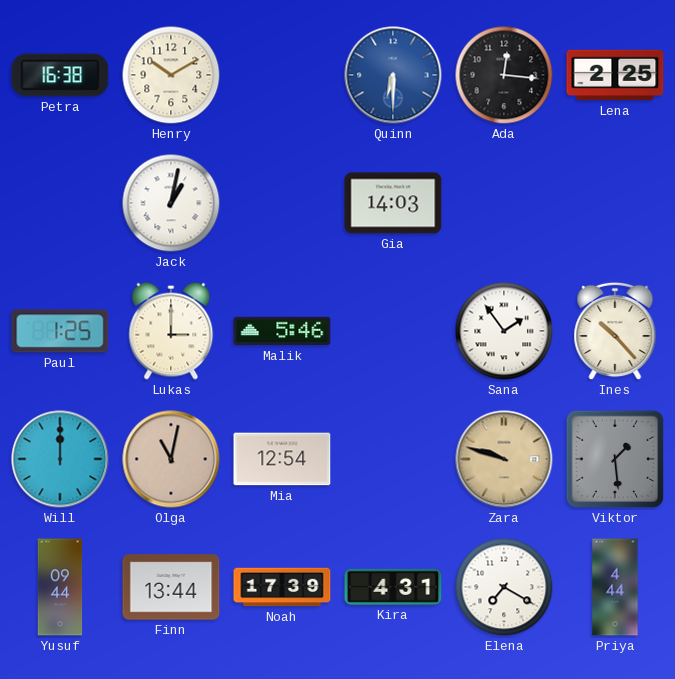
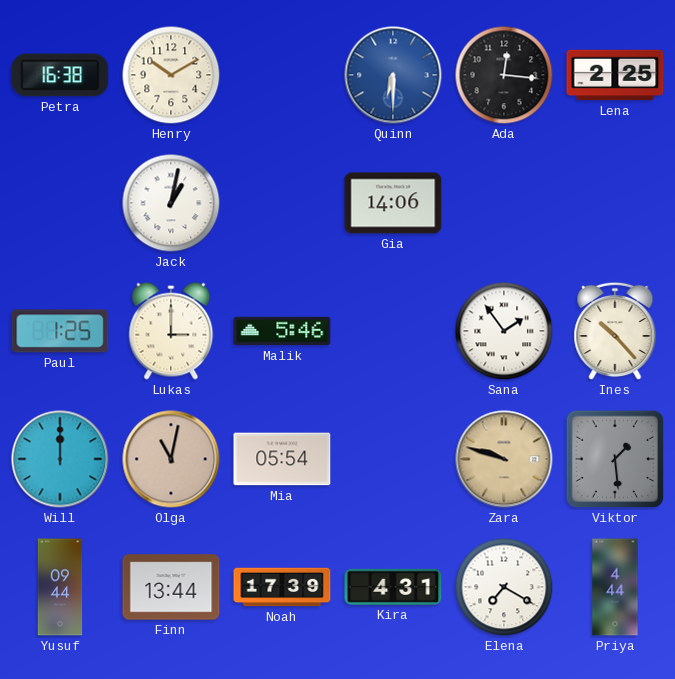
Gia: 14:03 -> 14:06 (393, 203)
Mia: 12:54 -> 05:54 (282, 459)
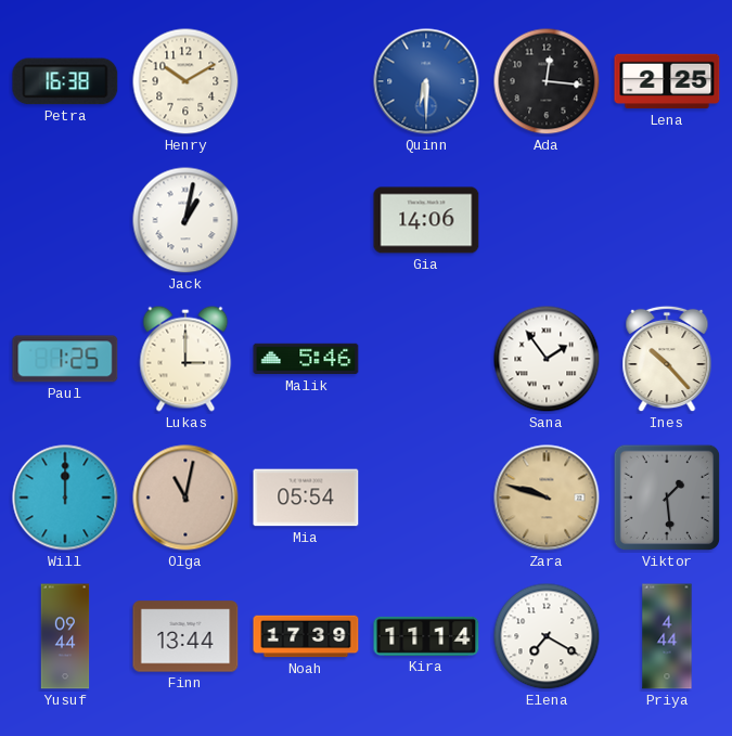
Kira: 4:31 -> 11:14 (426, 636)
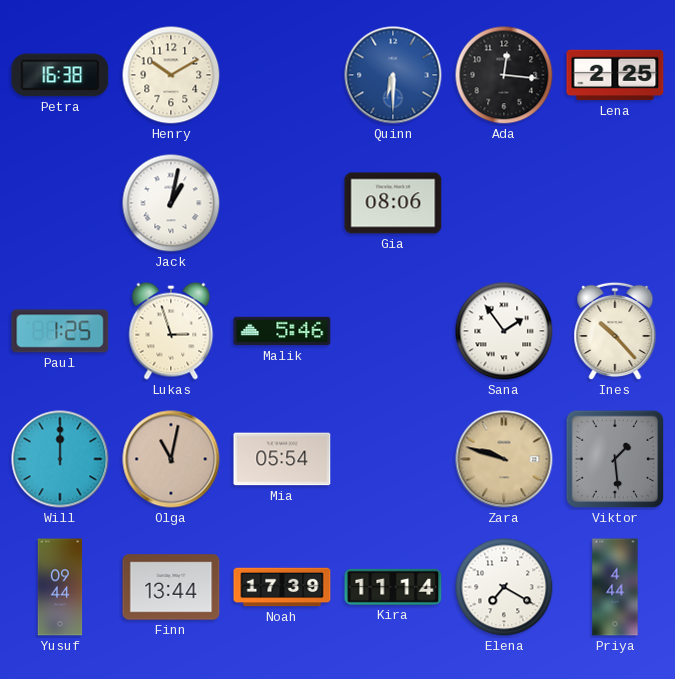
Gia: 14:06 -> 08:06 (393, 203)
Lukas: 3:00 -> 2:57 (171, 331)
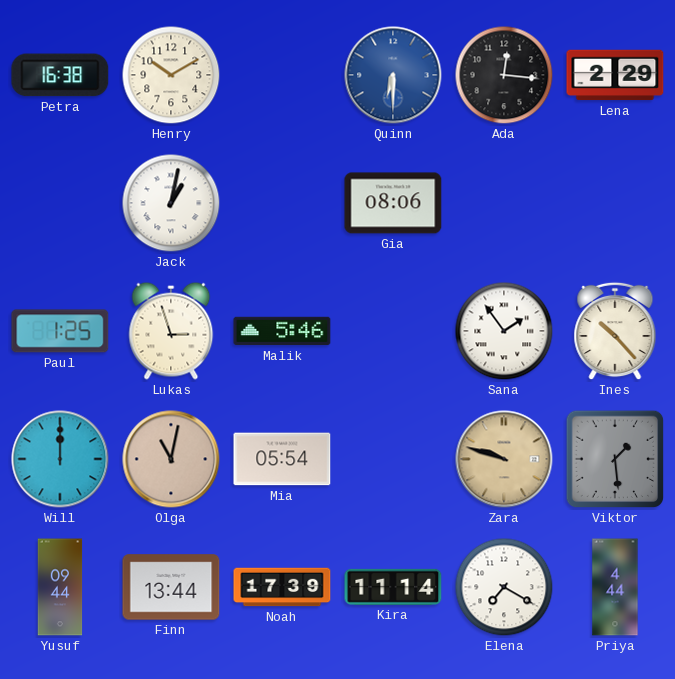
Lena: 2:25 -> 2:29 (615, 75)
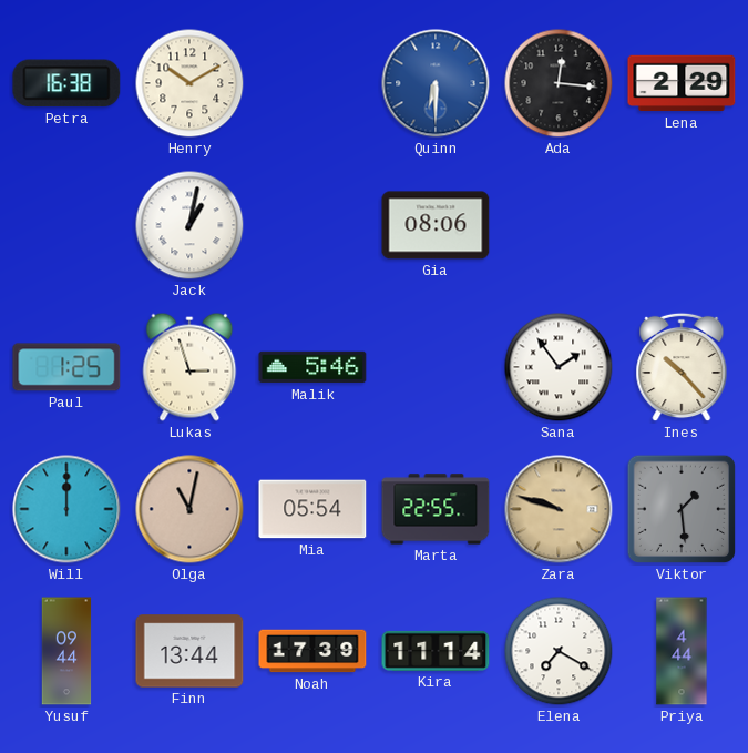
Marta: none -> 22:55 (436, 509)
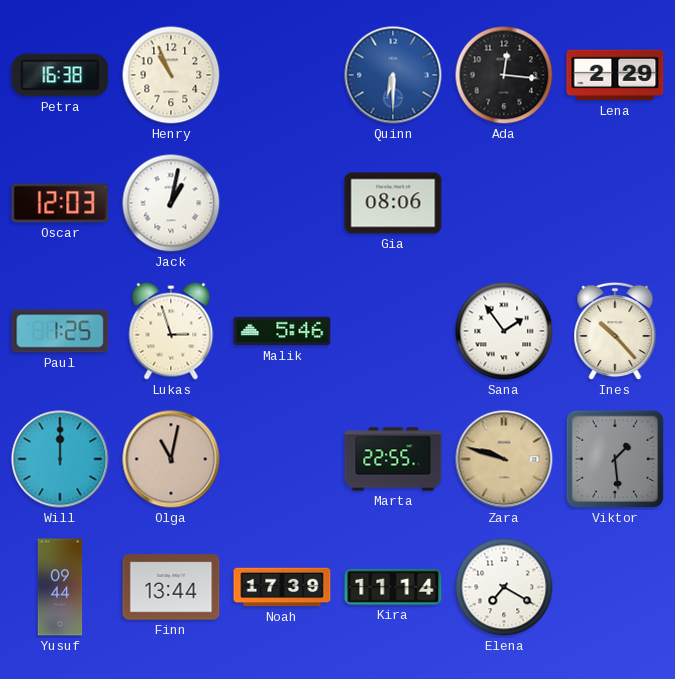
Henry: 10:10 -> 10:56 (171, 75)
Oscar: none -> 12:03 (60, 203)
Mia: 05:54 -> none (312, 509)
Priya: 4:44 -> none (682, 651)
